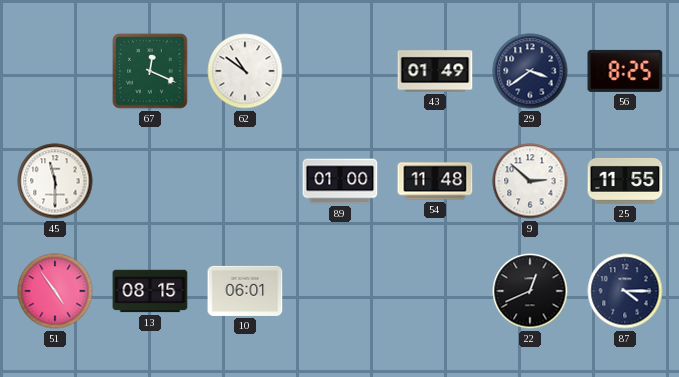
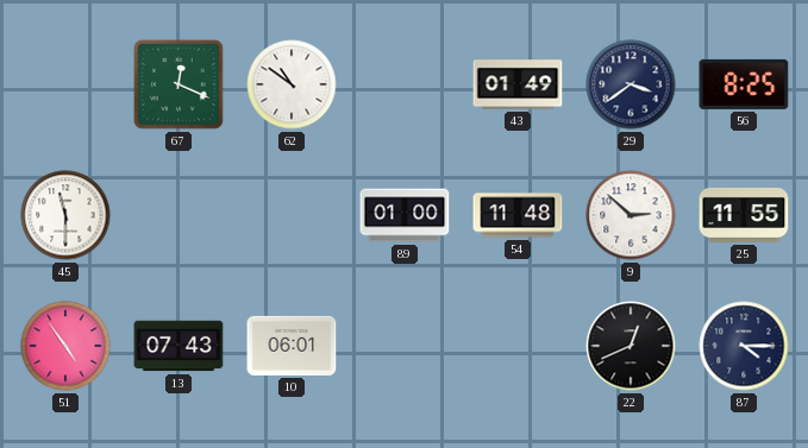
13: 08:15 -> 07:43 (178, 346)
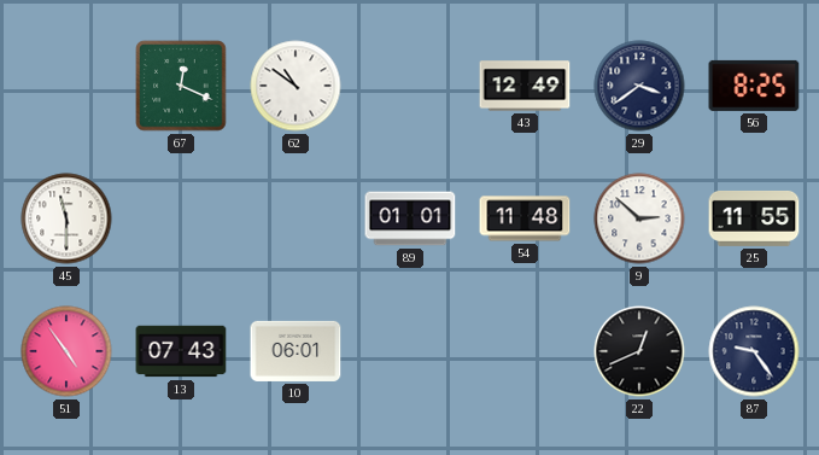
43: 01:49 -> 12:49 (525, 86)
89: 01:00 -> 01:01 (410, 218)
87: 4:15 -> 9:24 (754, 351)
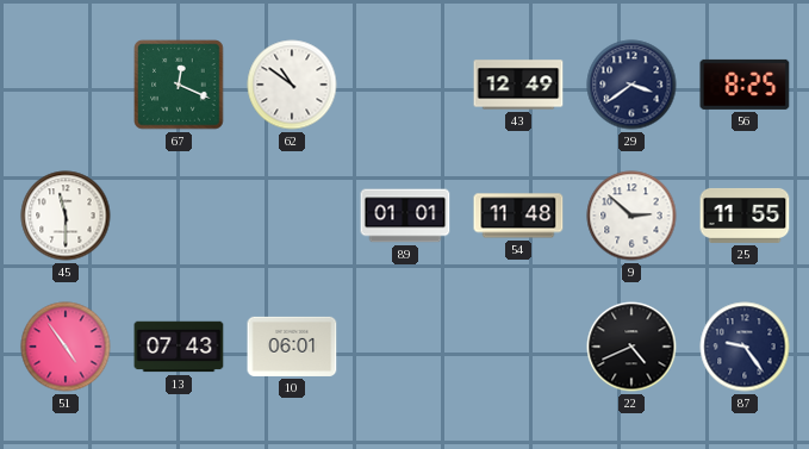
22: 12:41 -> 4:41 (631, 347)
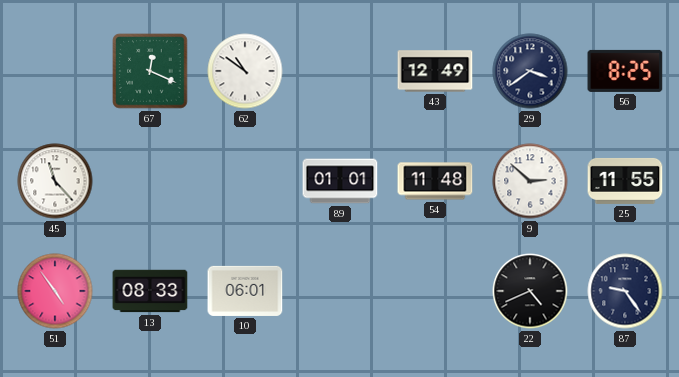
45: 11:30 -> 11:23 (55, 181)
13: 07:43 -> 08:33 (150, 291)
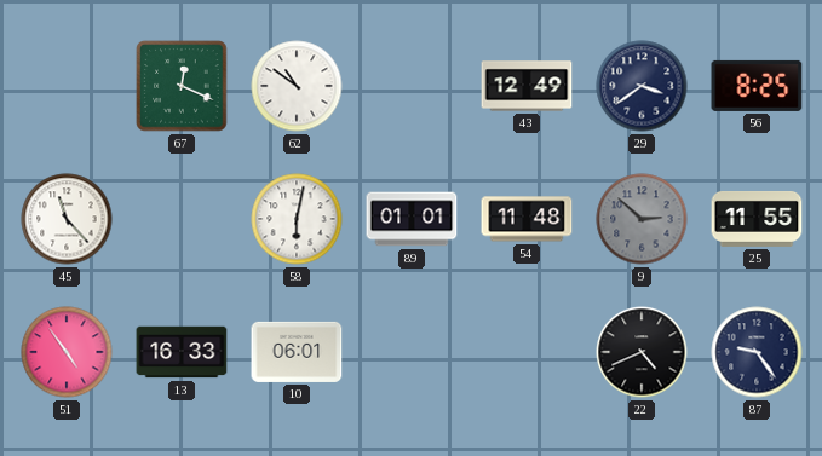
58: none -> 6:02 (297, 219)
9 dial: white -> grey (642, 219)
13: 08:33 -> 16:33 (182, 352)
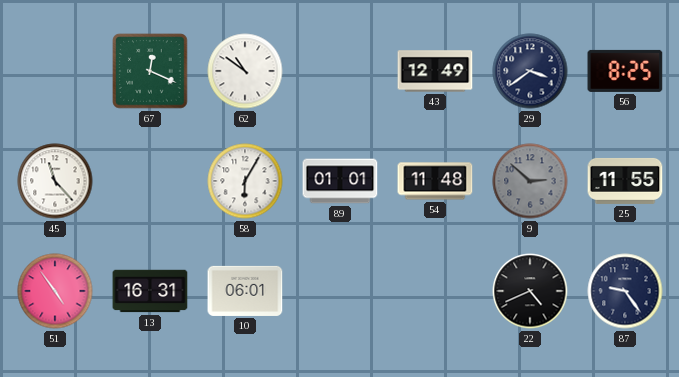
58: 6:02 -> 6:05 (245, 181)
13: 16:33 -> 16:31 (150, 291)
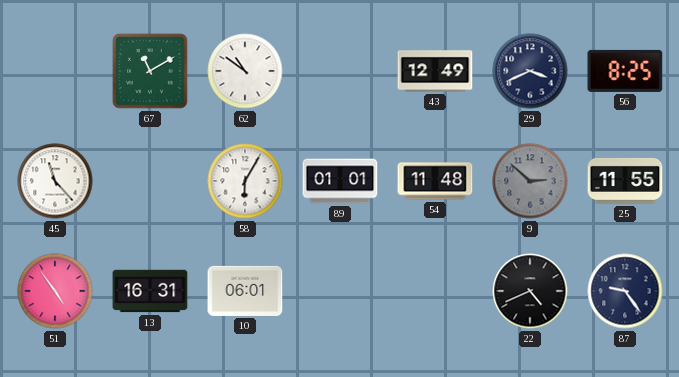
67: 12:19 -> 11:10 (150, 71)
29: 3:39 -> 3:41 (530, 71)
